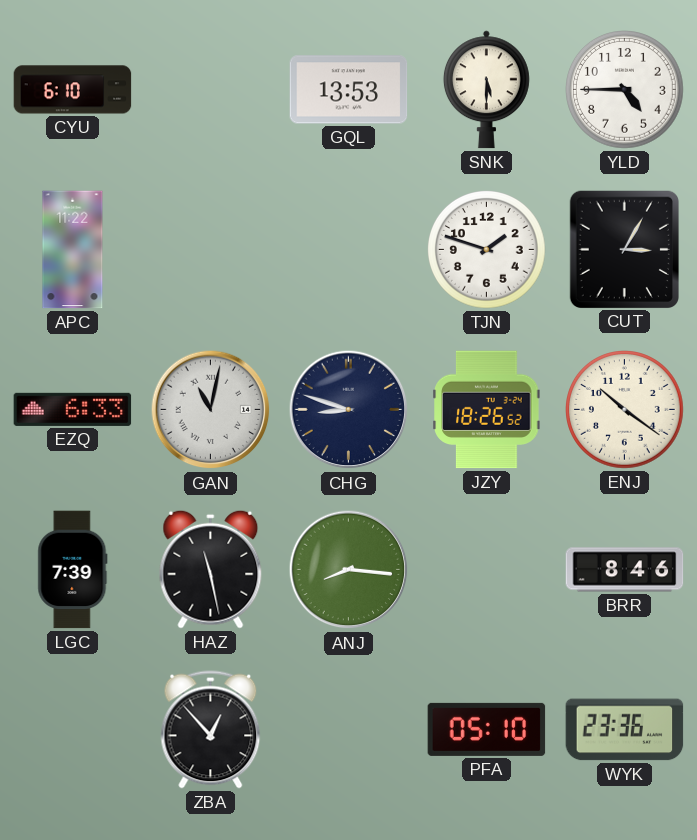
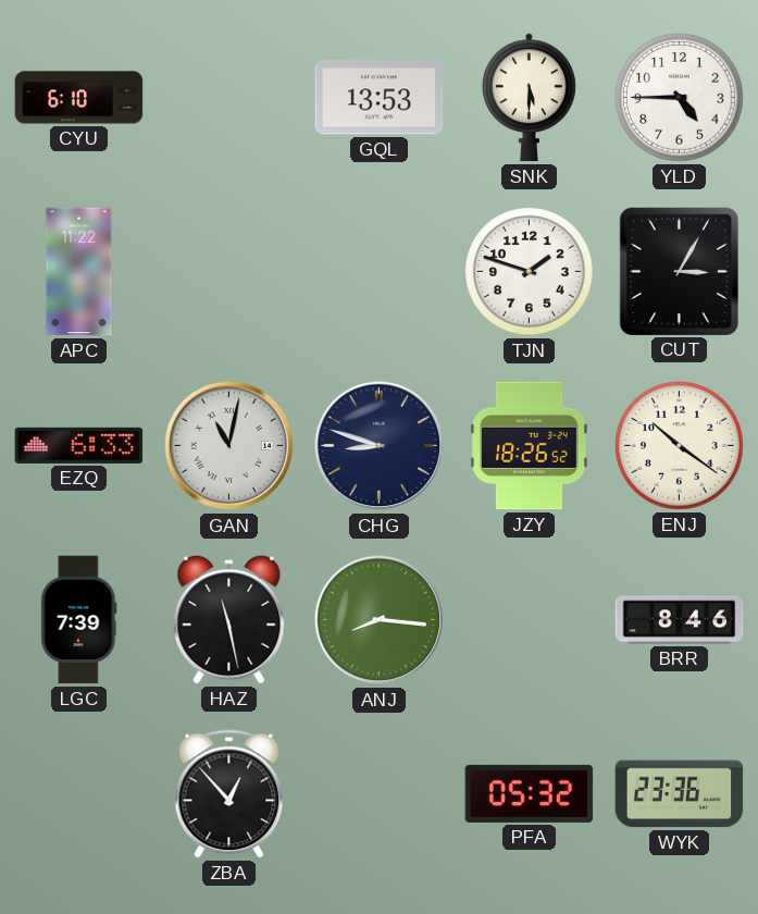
PFA: 05:10 -> 05:32 (530, 793)
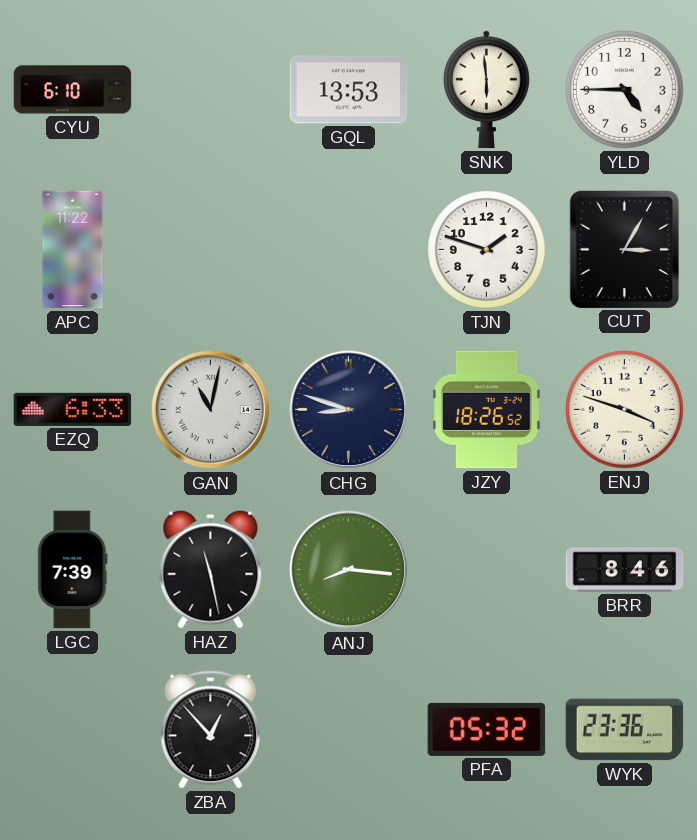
SNK: 5:30 -> 5:59 (486, 90)
ENJ: 10:21 -> 3:48 (625, 410)
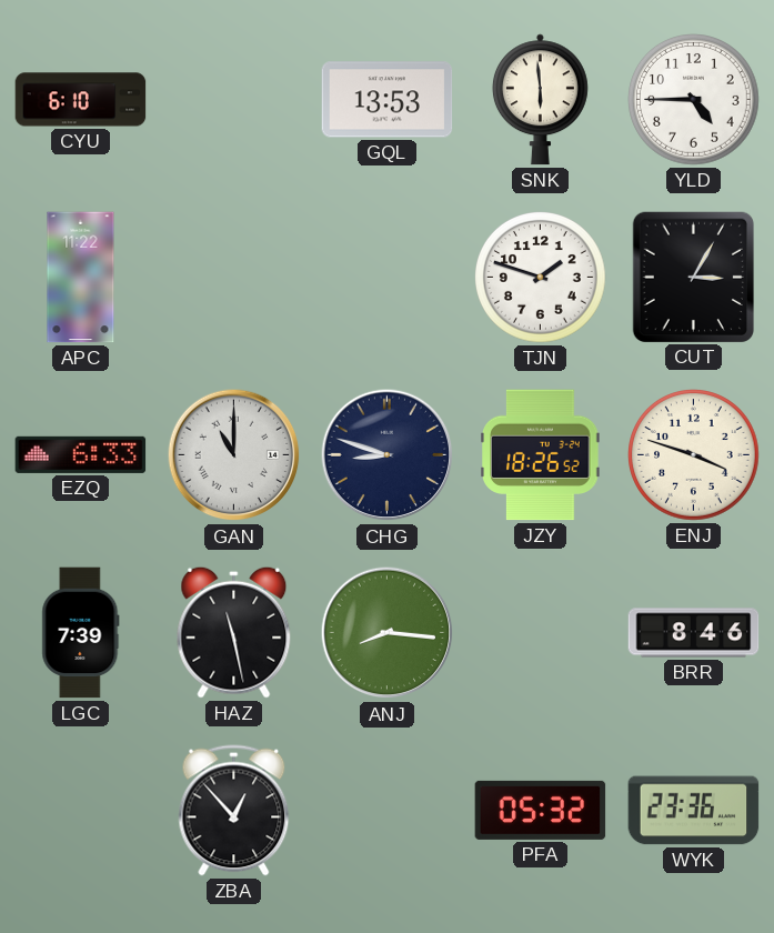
GAN: 11:02 -> 11:00 (234, 455)
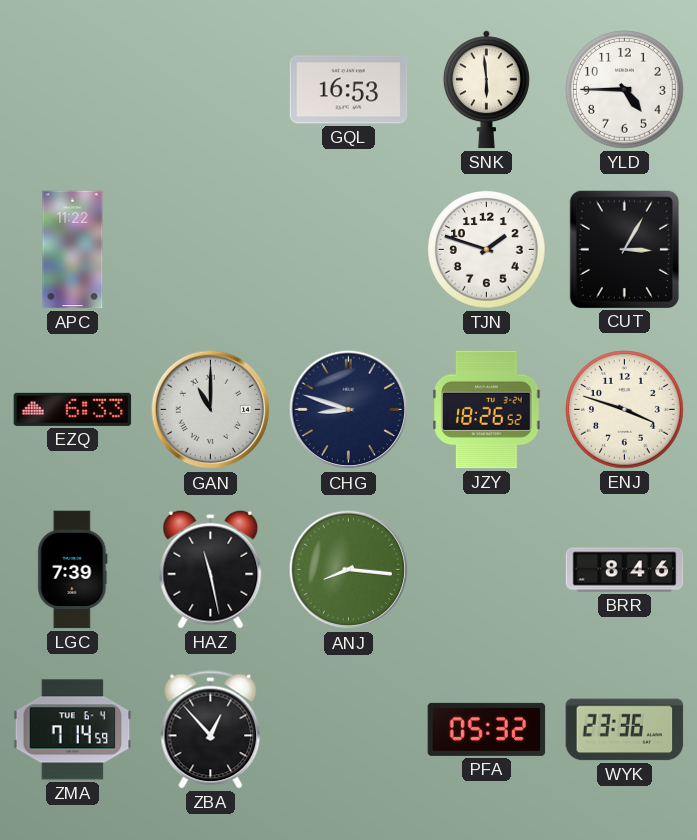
CYU: 6:10 -> none (81, 100)
GQL: 13:53 -> 16:53 (349, 90)
ZMA: none -> 7:14 (73, 730)
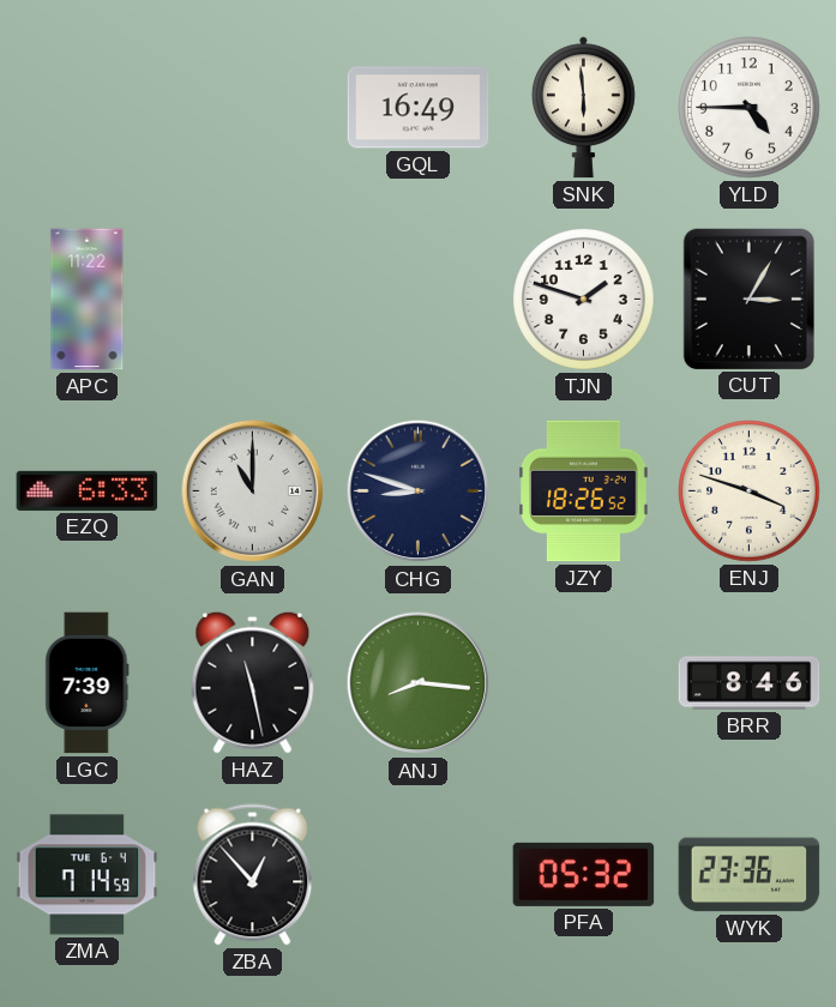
GQL: 16:53 -> 16:49 (419, 108)
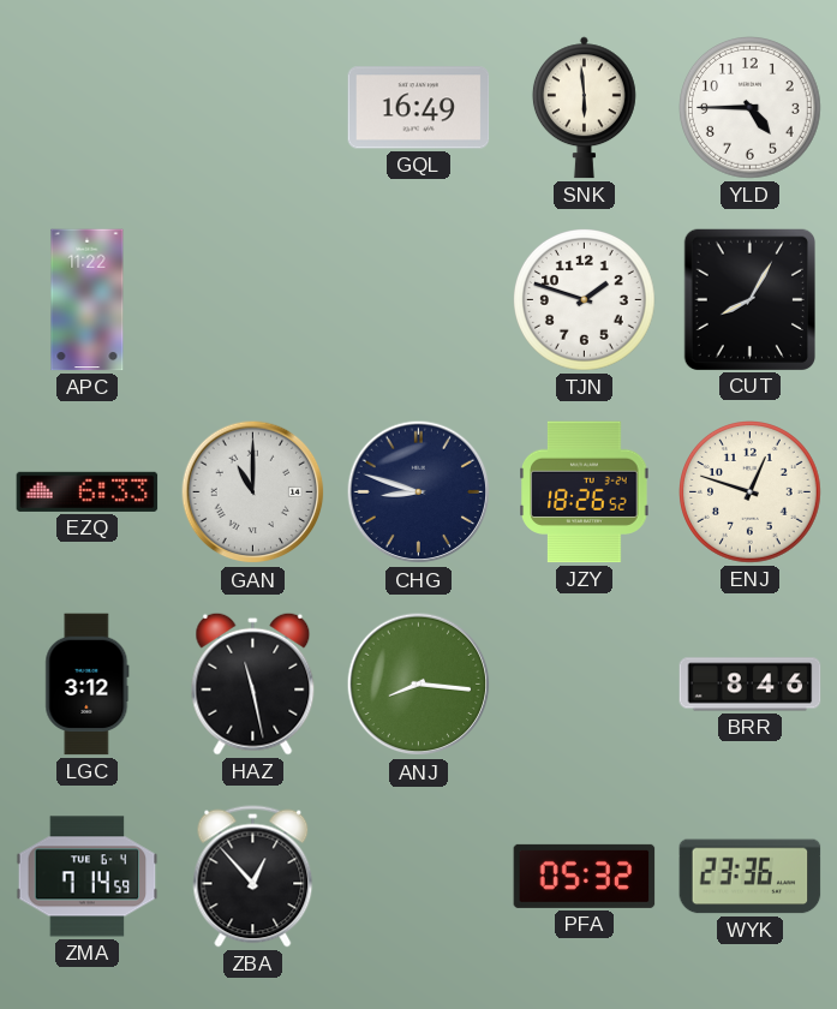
CUT: 3:05 -> 8:05 (749, 299)
ENJ: 3:48 -> 12:48 (751, 492)
LGC: 7:39 -> 3:12 (88, 685)
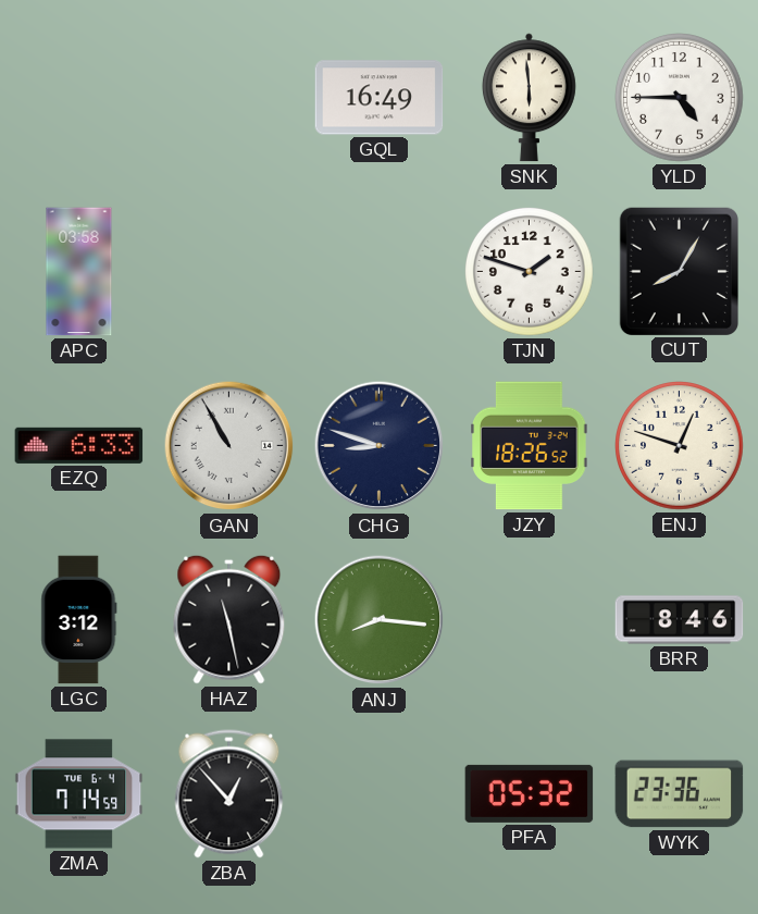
APC: 11:22 -> 03:58 (79, 272)
GAN: 11:00 -> 10:55 (229, 446)
